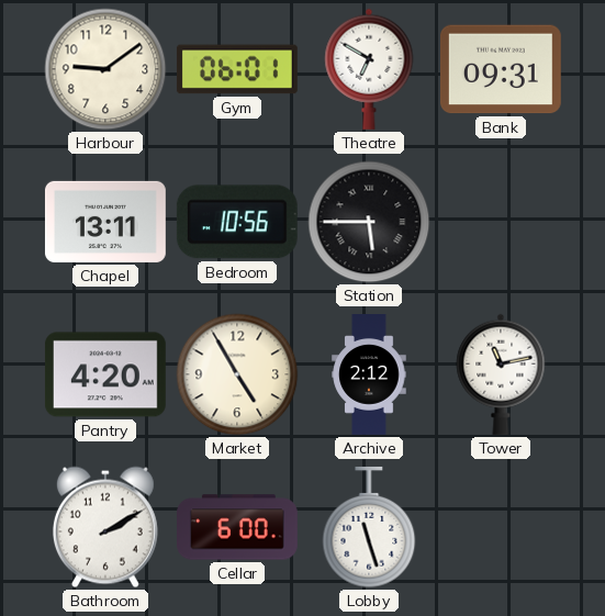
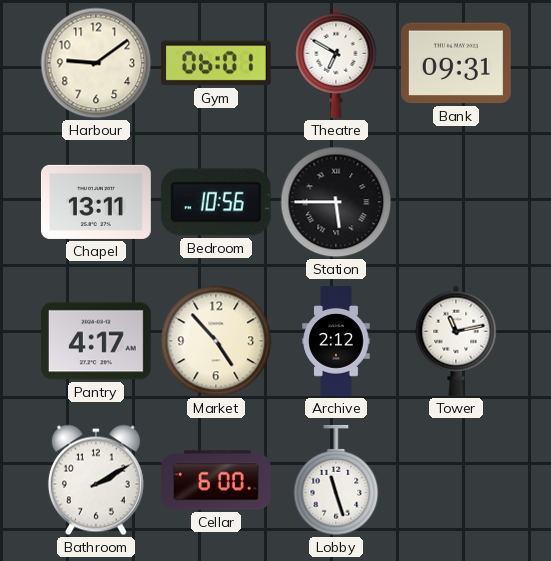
Pantry: 4:20 -> 4:17 (96, 341)
Market: 4:55 -> 4:53 (216, 341)
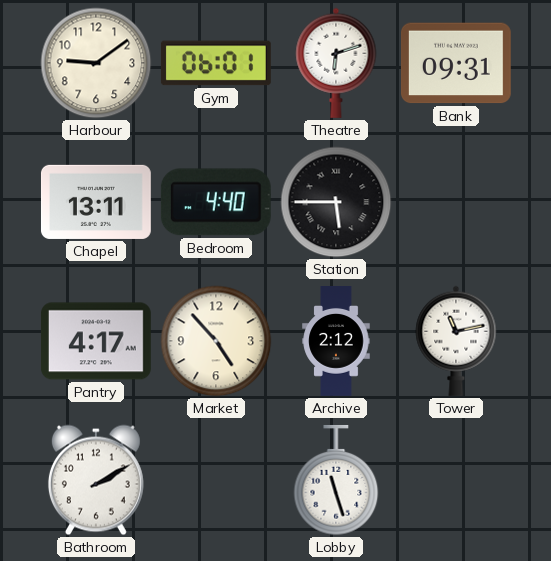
Theatre: 6:50 -> 6:12 (336, 63)
Bedroom: 10:56 -> 4:40 (216, 202)
Cellar: 6:00 -> none (217, 480)
